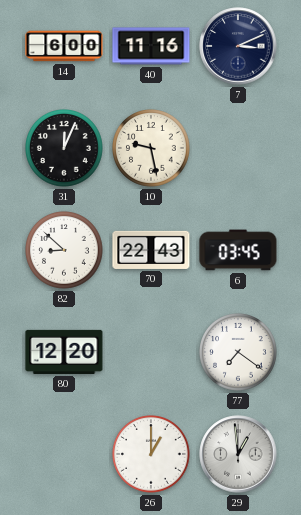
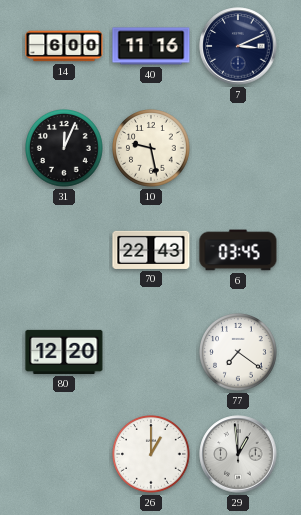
82: 8:52 -> none (65, 251)
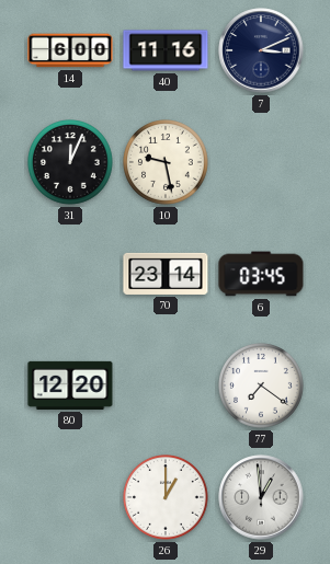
70: 22:43 -> 23:14 (166, 274)
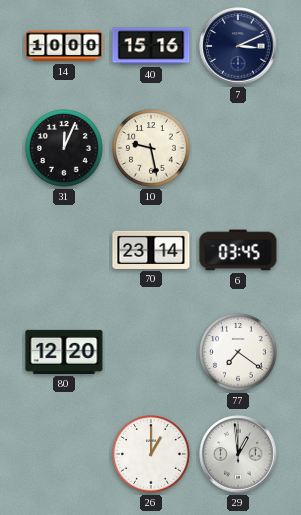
14: 6:00 -> 10:00 (64, 46)
40: 11:16 -> 15:16 (151, 46)
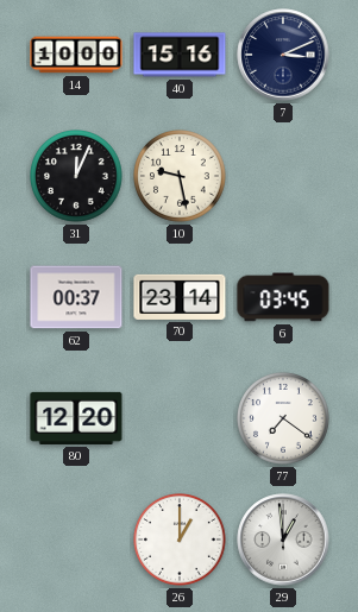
62: none -> 00:37 (76, 297)
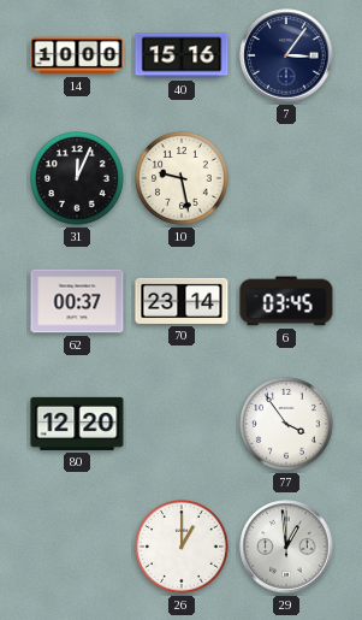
7: 3:11 -> 3:06 (286, 55)
77: 7:21 -> 3:54 (287, 425)
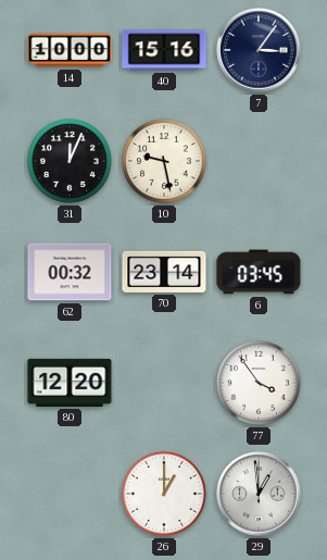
62: 00:37 -> 00:32 (70, 272)
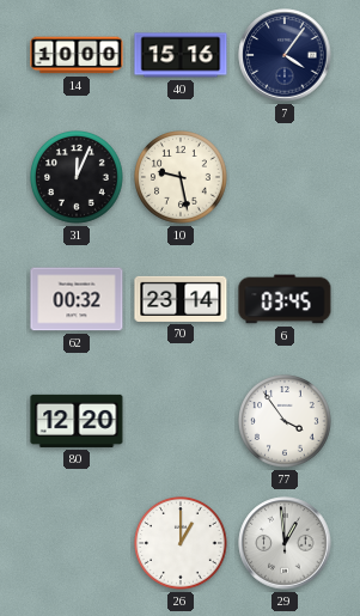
7: 3:06 -> 4:06 (285, 55)
